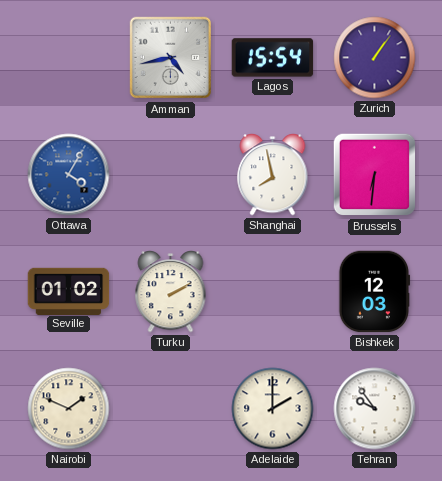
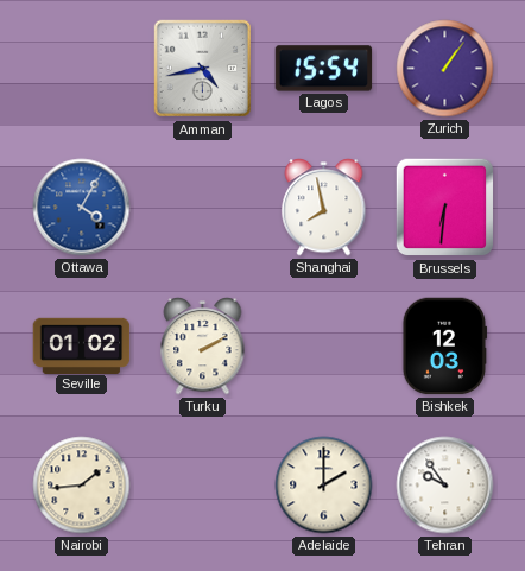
Nairobi: 1:49 -> 1:44 (82, 486)
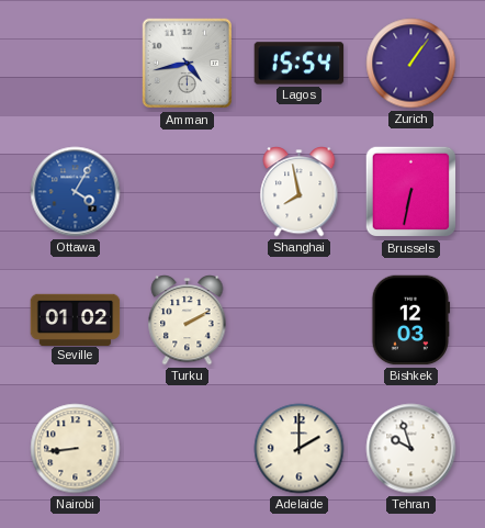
Brussels: 6:31 -> 6:32 (411, 192)
Nairobi: 1:44 -> 8:44 (76, 449)
Tehran: 9:54 -> 9:57 (411, 449)
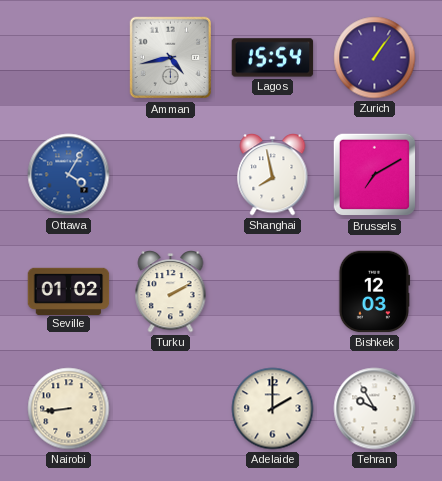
Brussels: 6:32 -> 7:10 (375, 175)
Tehran: 9:57 -> 9:55 (375, 409)
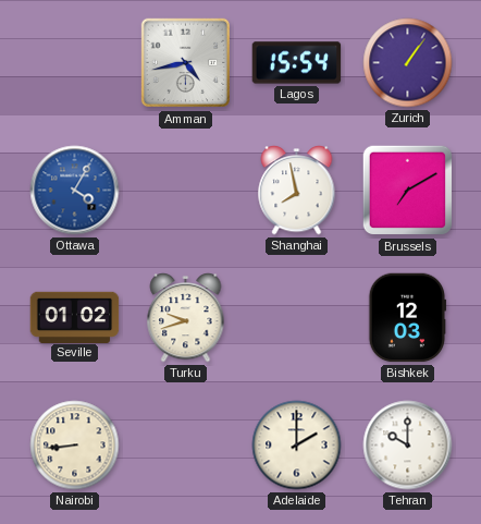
Turku: 2:10 -> 9:42 (186, 318)
Tehran: 9:55 -> 10:00 (408, 446)
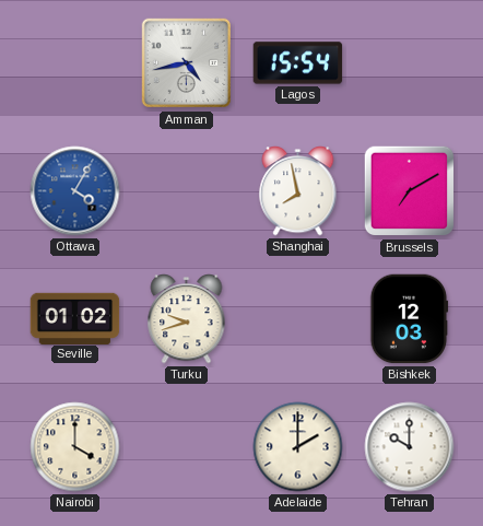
Zurich: 1:06 -> none (408, 63)
Nairobi: 8:44 -> 4:00 (75, 447)
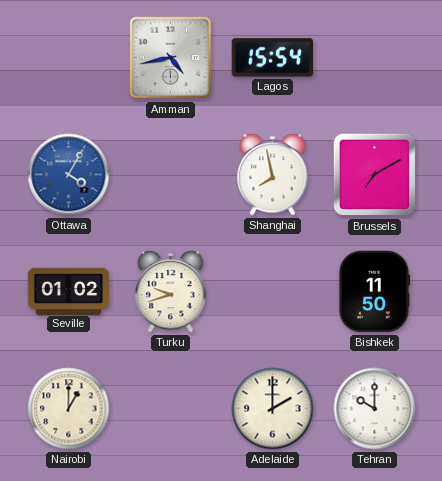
Bishkek: 12:03 -> 11:50 (375, 292)
Nairobi: 4:00 -> 1:00 (69, 409)
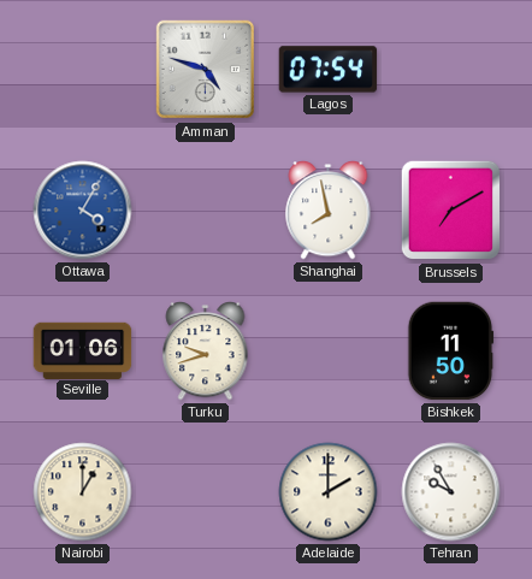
Amman: 4:43 -> 4:48 (206, 70)
Lagos: 15:54 -> 07:54 (329, 70)
Seville: 01:02 -> 01:06 (83, 350)
Tehran: 10:00 -> 9:55 (451, 492)
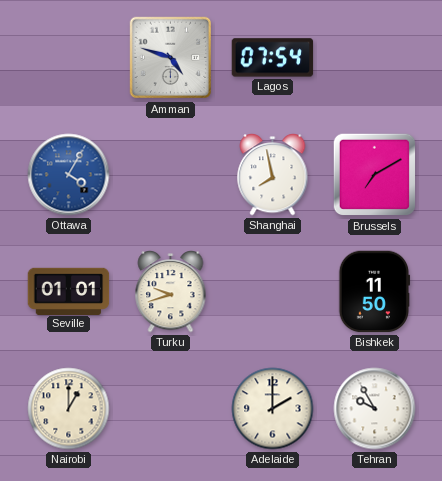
Seville: 01:06 -> 01:01 (69, 291)
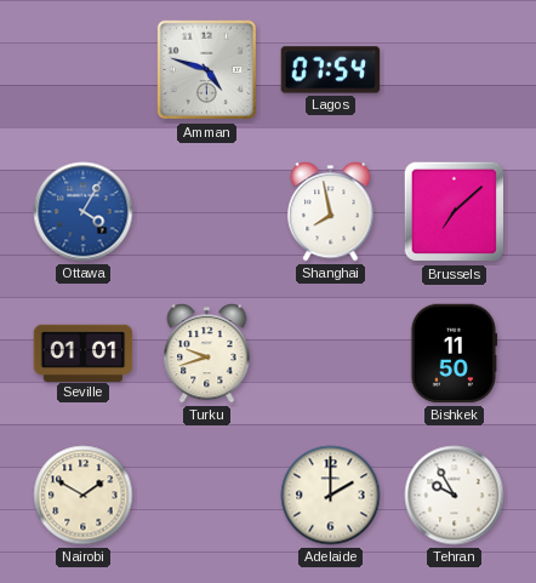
Brussels: 7:10 -> 7:08 (455, 212)
Nairobi: 1:00 -> 1:50 (84, 496)
